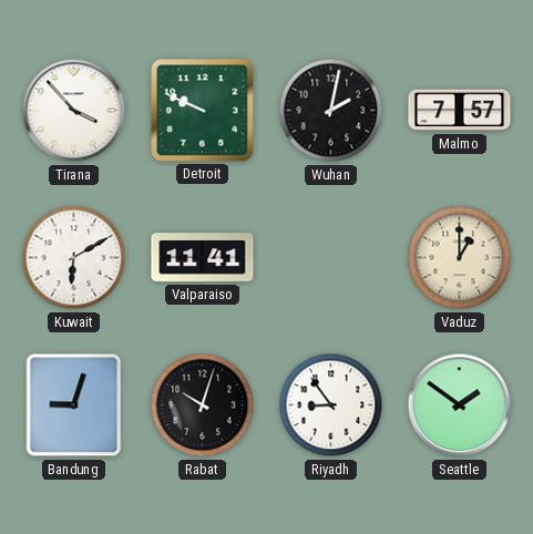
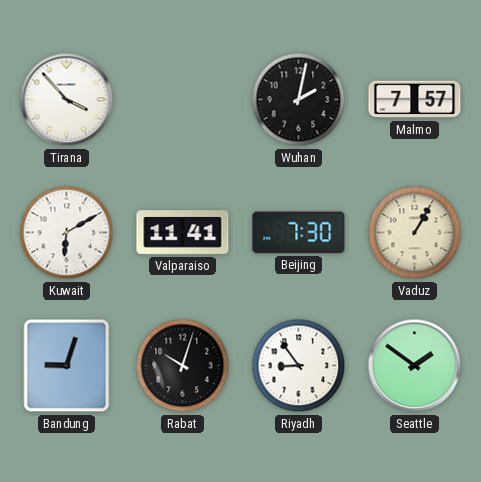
Detroit: 9:49 -> none (203, 111)
Beijing: none -> 7:30 (299, 233)
Vaduz: 1:00 -> 1:05 (415, 233)
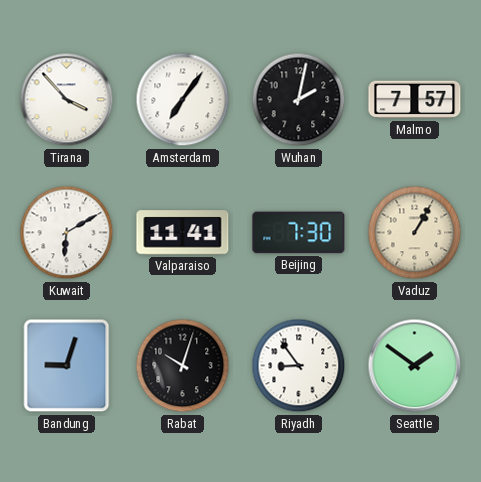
Amsterdam: none -> 7:06 (183, 100)
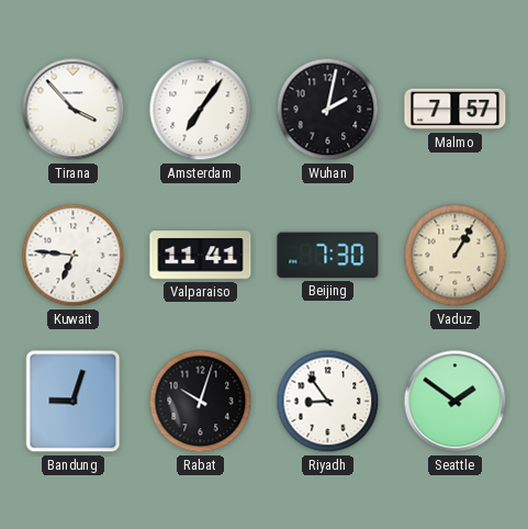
Kuwait: 6:10 -> 6:46 (74, 256)
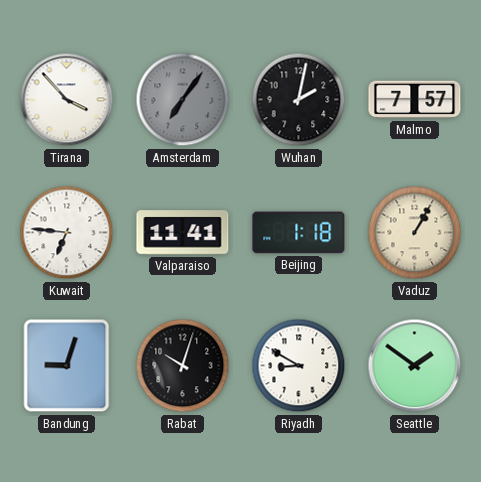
Amsterdam dial: white -> grey (183, 100)
Beijing: 7:30 -> 1:18 (299, 233)
Riyadh: 8:54 -> 8:50 (299, 366)
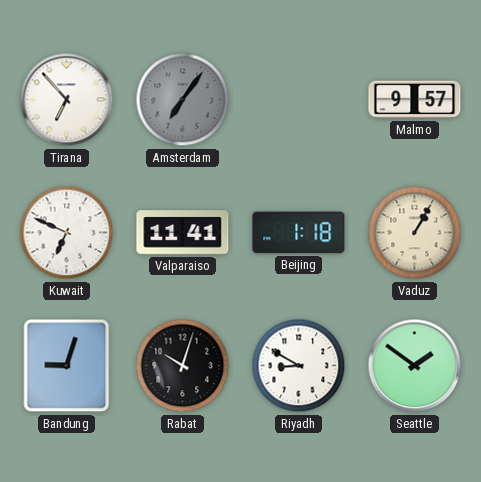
Tirana: 3:53 -> 6:53 (67, 100)
Wuhan: 2:02 -> none (299, 100)
Malmo: 7:57 -> 9:57 (415, 100)
Kuwait: 6:46 -> 6:49 (67, 233)
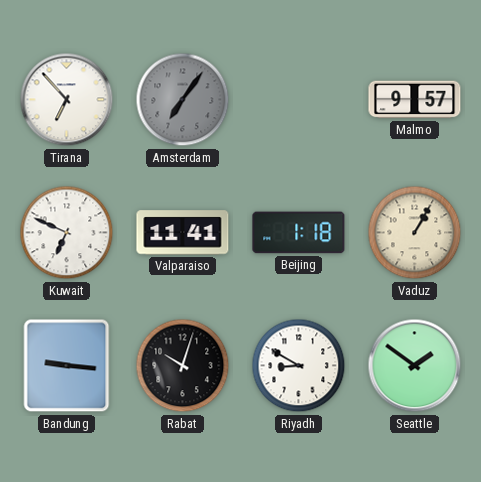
Bandung: 9:03 -> 9:16 (67, 366)
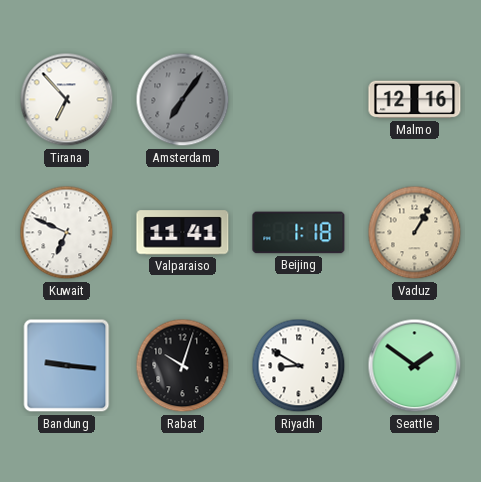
Malmo: 9:57 -> 12:16 (415, 100)
